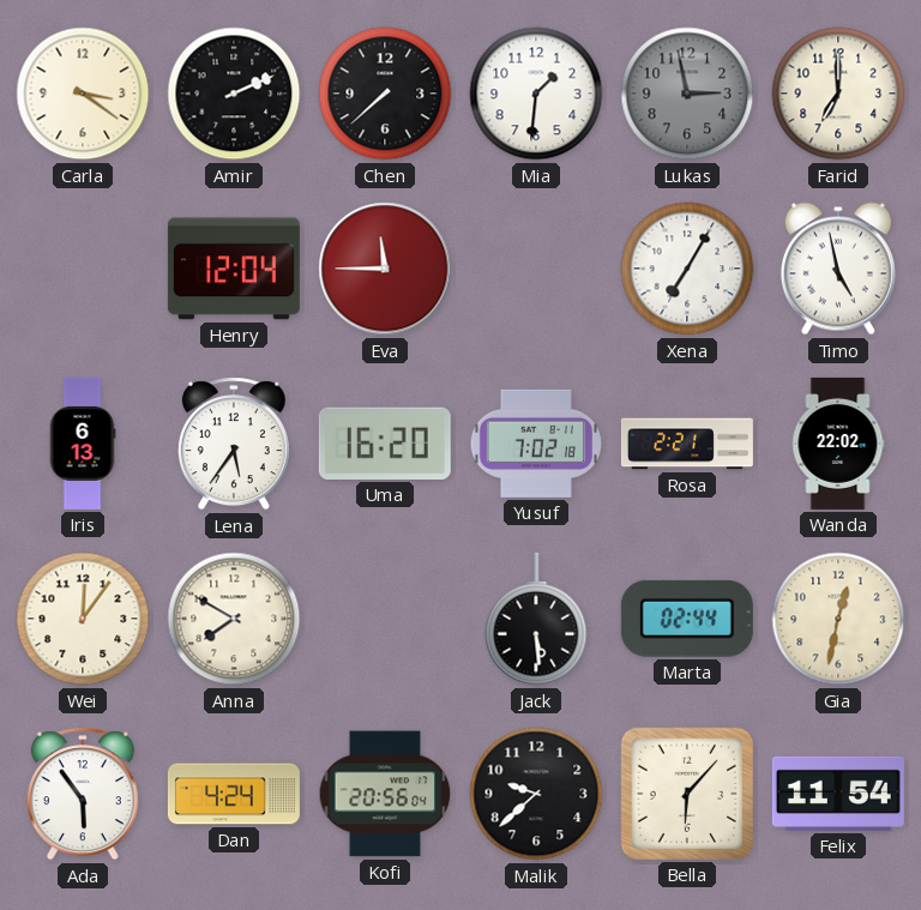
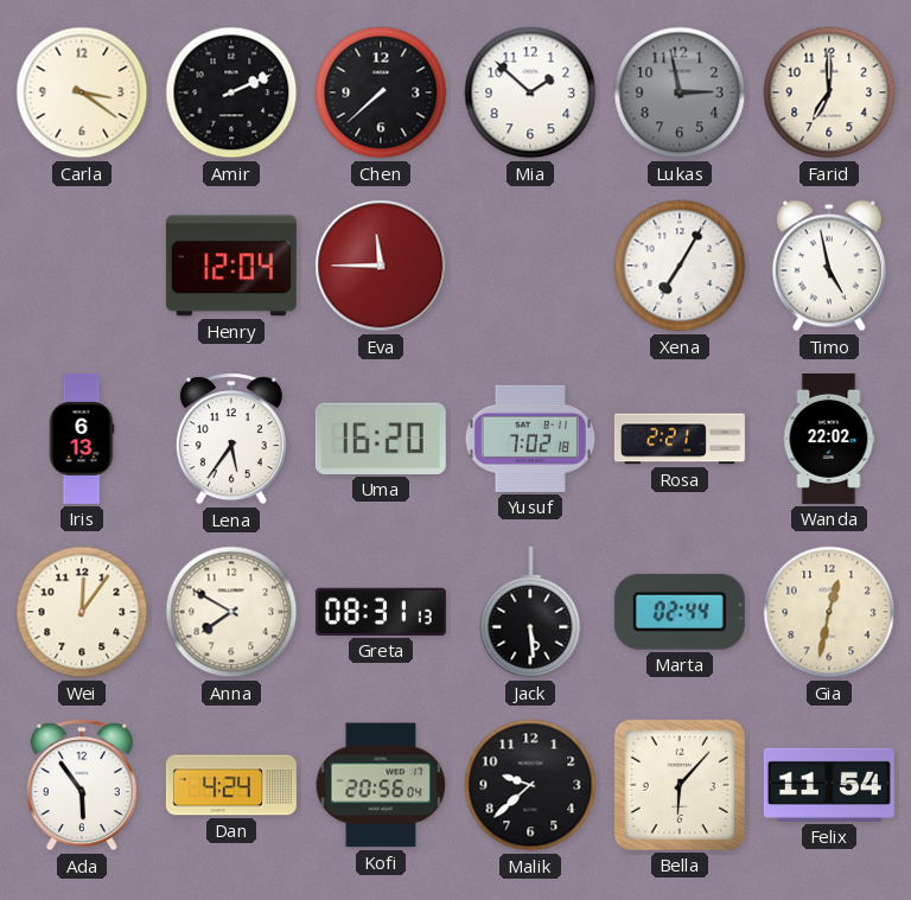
Mia: 1:31 -> 1:52 (530, 92)
Greta: none -> 08:31 (381, 612)
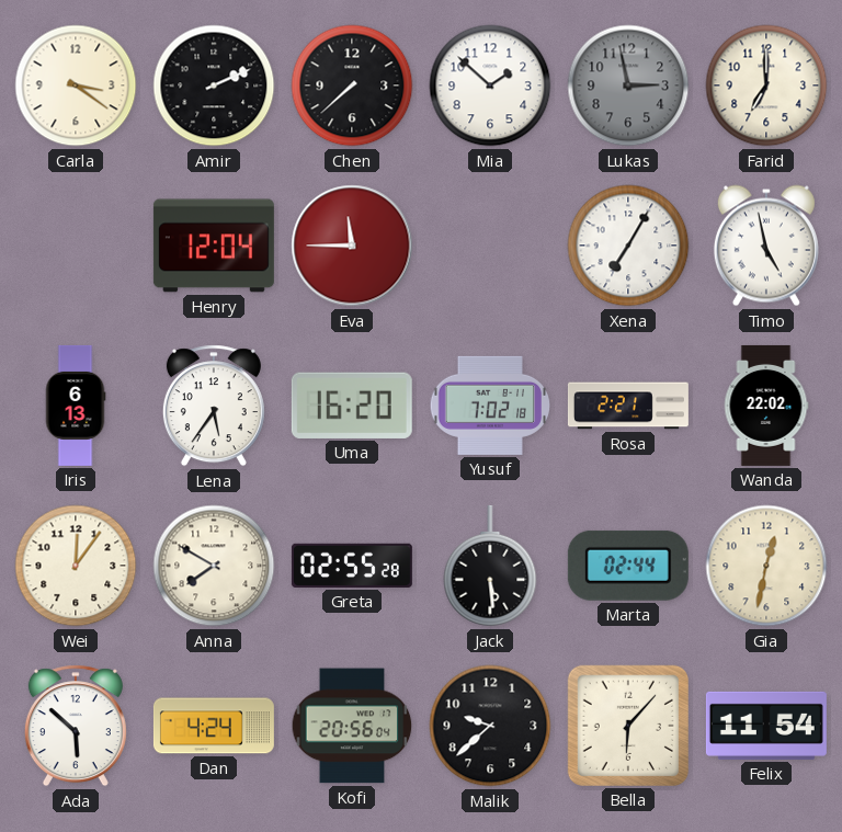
Greta: 08:31 -> 02:55 (352, 566)
Ada: 5:54 -> 5:52 (76, 726)
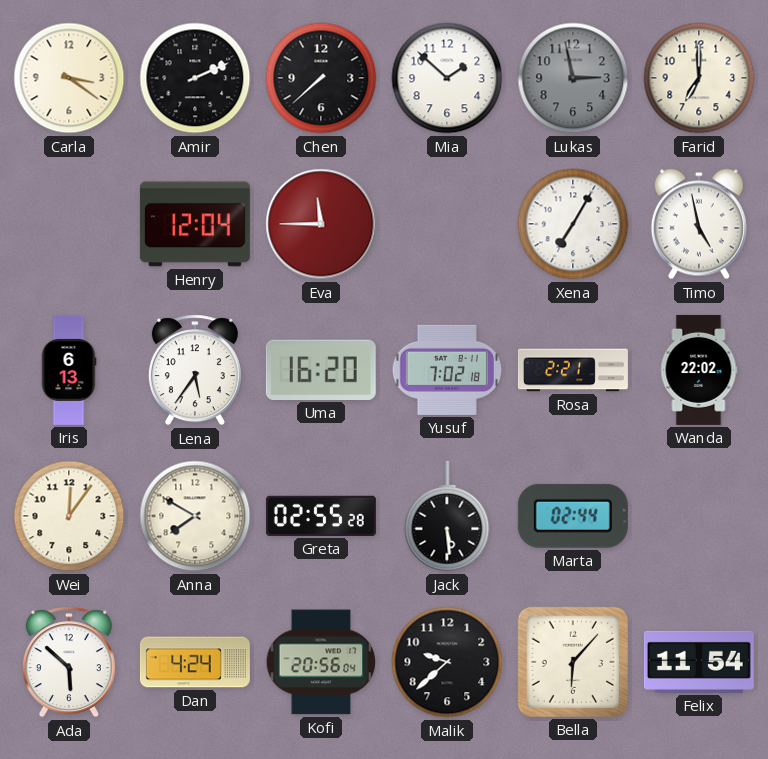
Gia: 12:32 -> none (766, 566)
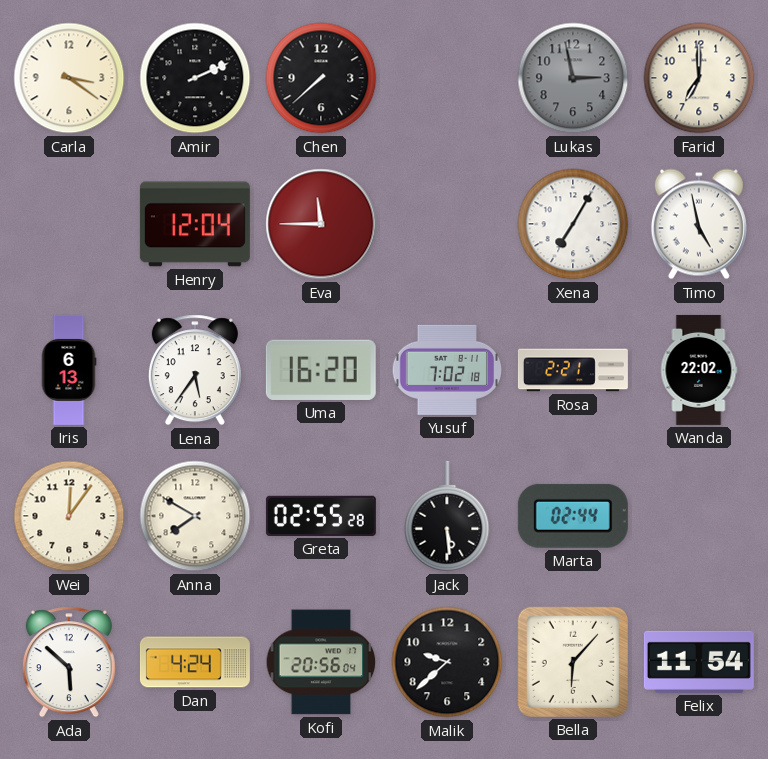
Mia: 1:52 -> none (447, 78)
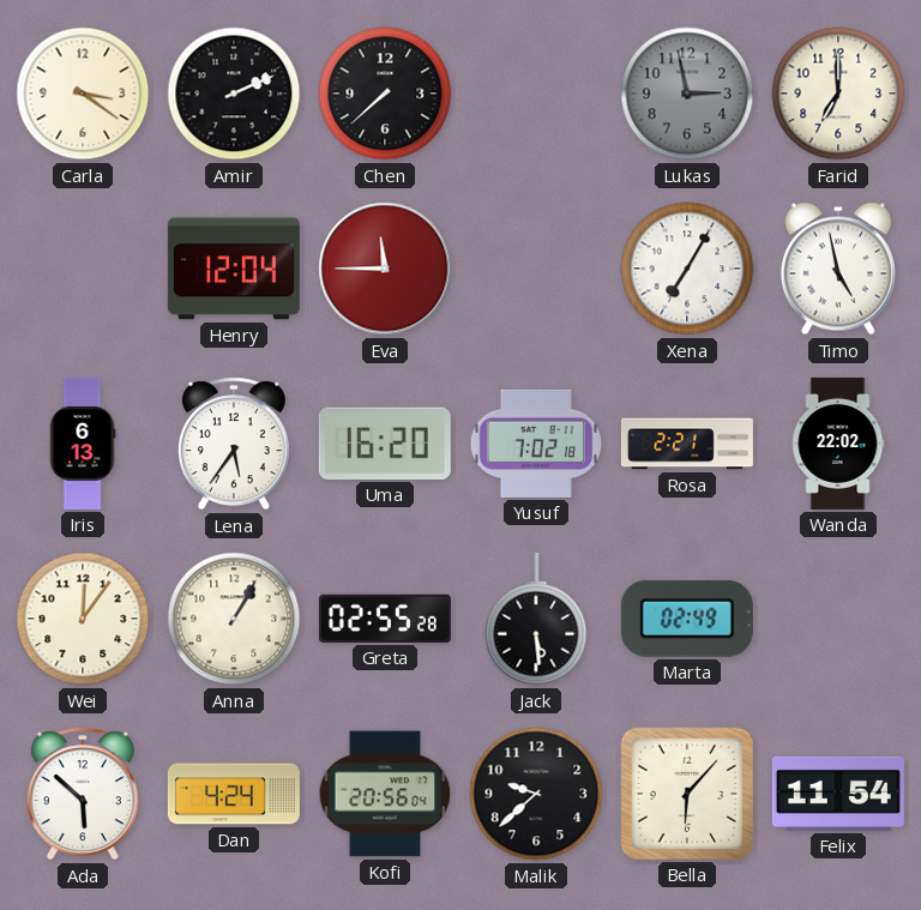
Anna: 7:50 -> 1:05 (234, 619)
Marta: 02:44 -> 02:49 (687, 619)
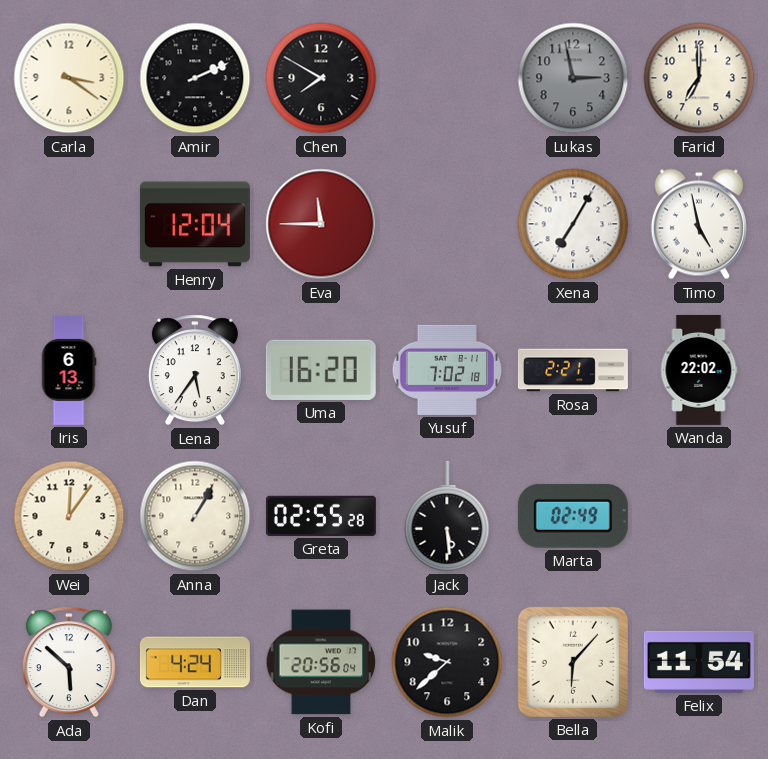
Chen: 7:38 -> 7:50 (321, 78)
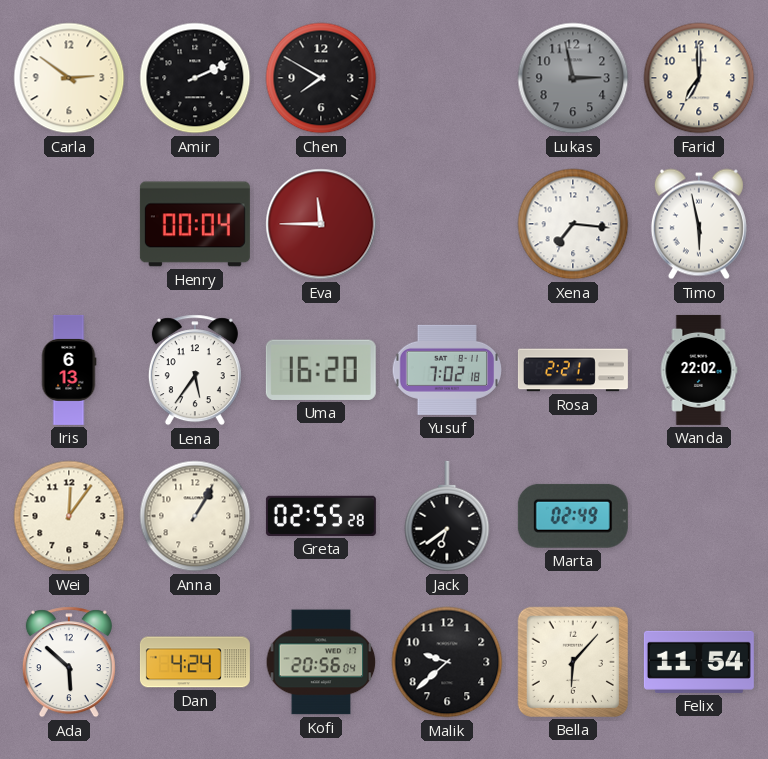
Carla: 3:21 -> 2:51 (69, 78)
Henry: 12:04 -> 00:04 (195, 224)
Xena: 7:05 -> 7:16 (573, 224)
Timo: 4:58 -> 5:58 (699, 224)
Jack: 5:29 -> 6:39 (447, 516)
